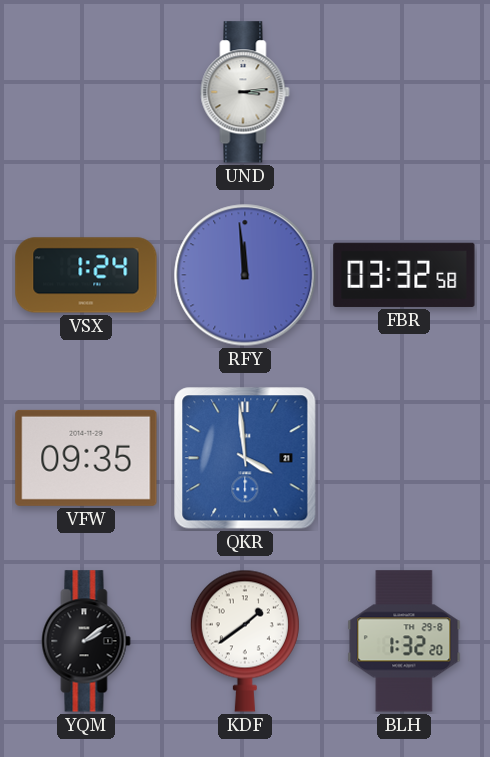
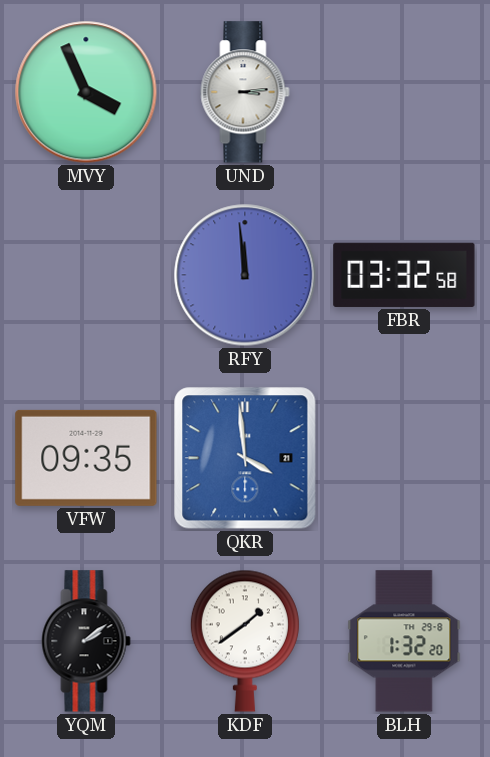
MVY: none -> 3:56 (86, 92)
VSX: 1:24 -> none (86, 275)
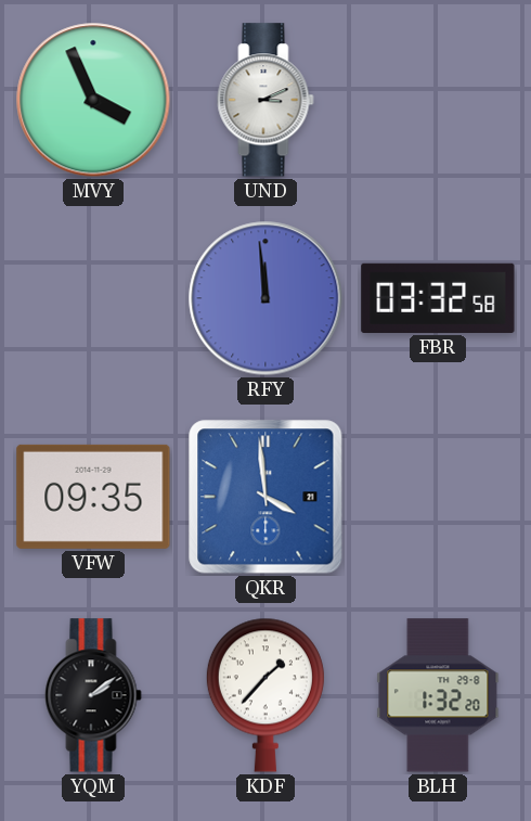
UND: 3:14 -> 3:11 (265, 100)
KDF: 1:39 -> 1:37 (265, 695)
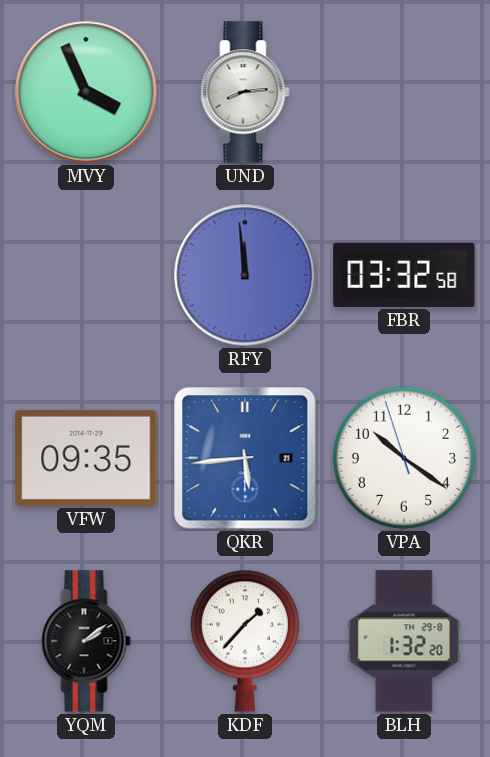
UND: 3:11 -> 8:14 (245, 92)
QKR: 3:59 -> 5:44 (245, 458)
VPA: none -> 10:20 (404, 458)
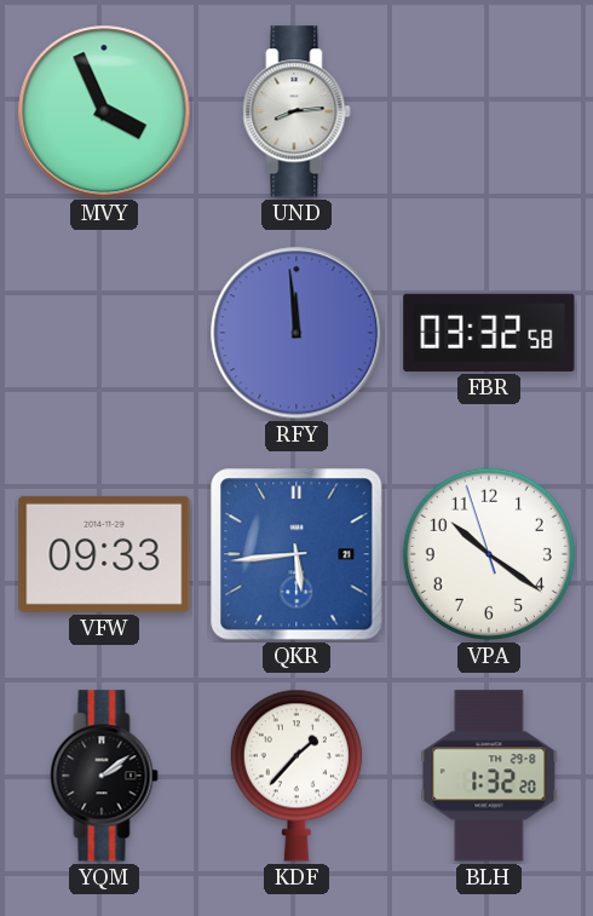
VFW: 09:35 -> 09:33 (104, 554)
